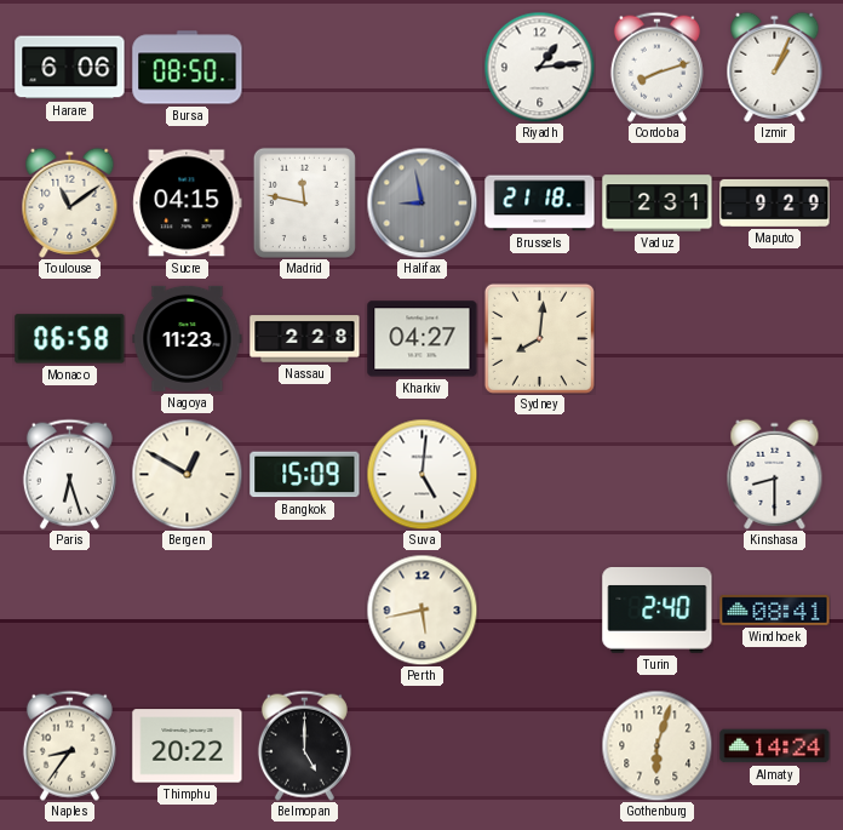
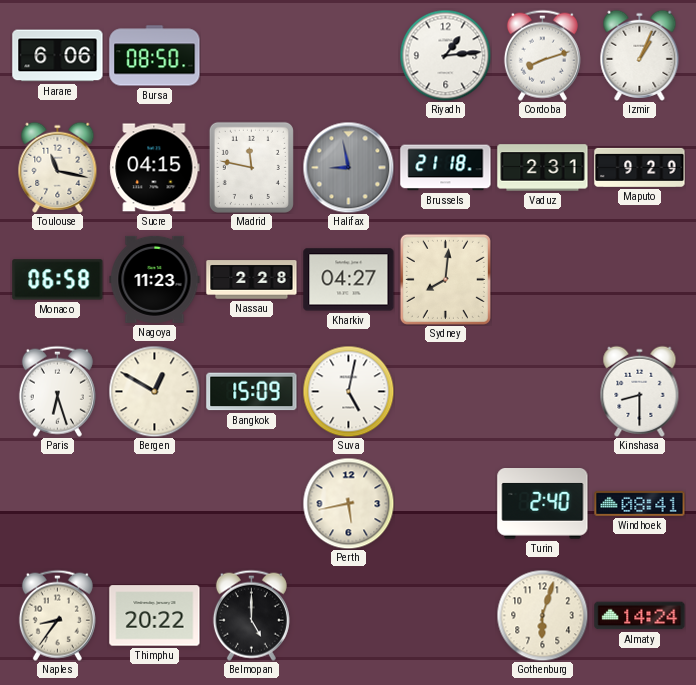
Toulouse: 11:09 -> 11:17 (58, 167)
Suva: 5:01 -> 5:02 (348, 391)
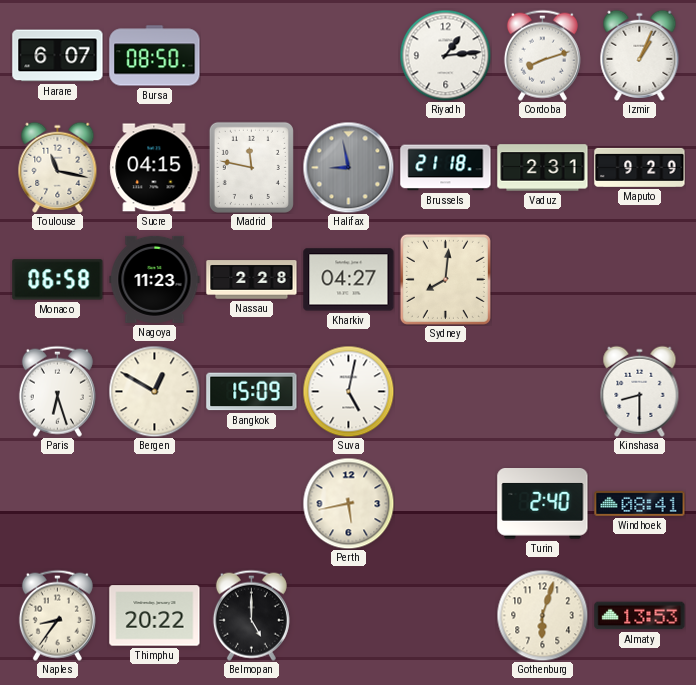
Harare: 6:06 -> 6:07 (58, 56)
Almaty: 14:24 -> 13:53 (640, 616)
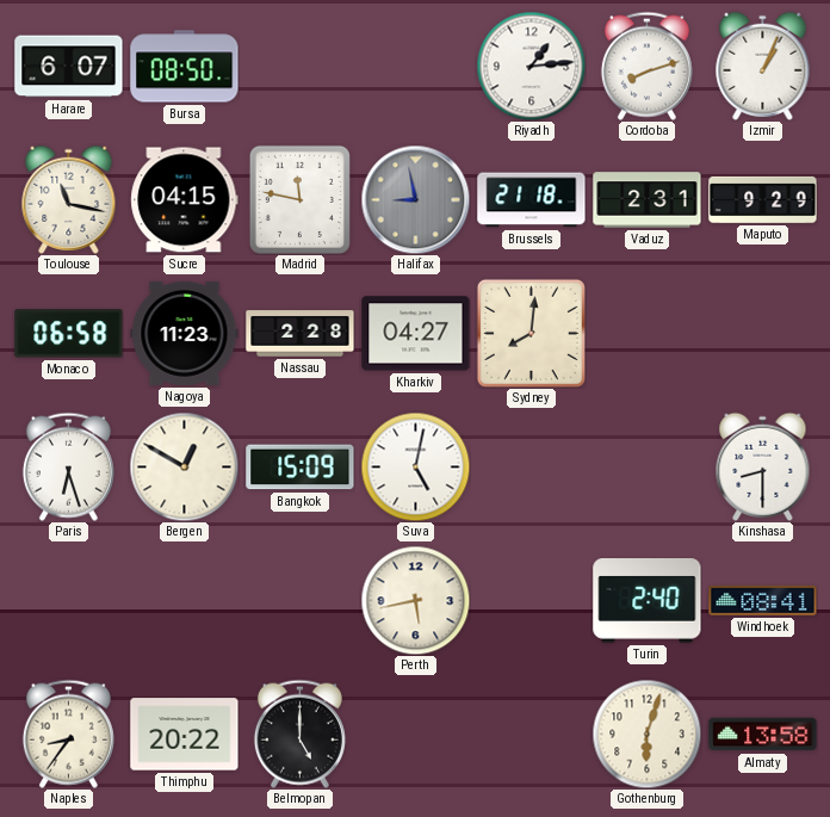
Almaty: 13:53 -> 13:58 (763, 735)
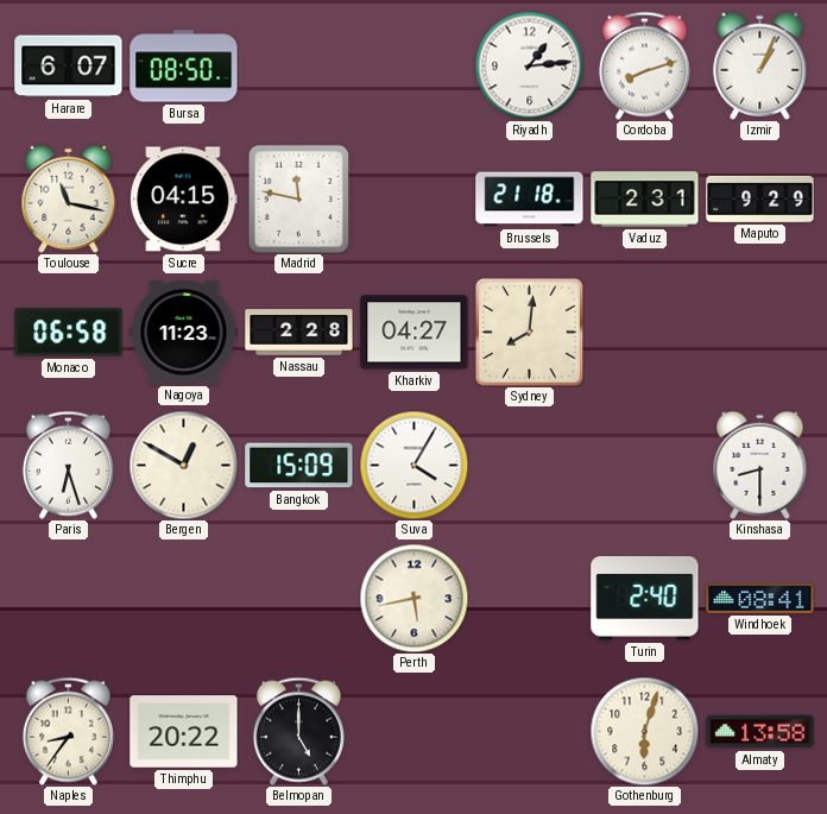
Halifax: 8:58 -> none (415, 199)
Suva: 5:02 -> 4:05 (414, 465)
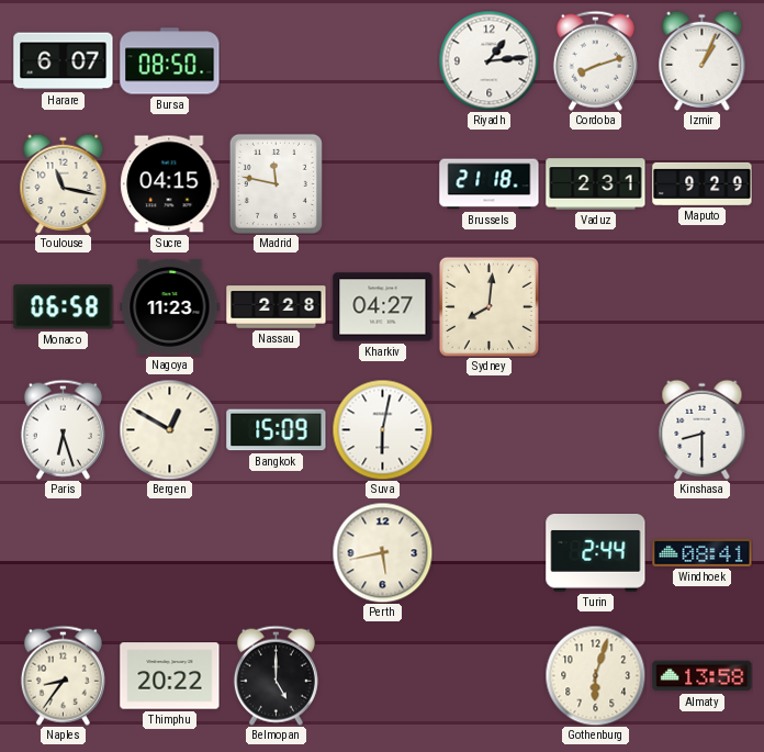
Suva: 4:05 -> 6:02 (382, 429)
Turin: 2:40 -> 2:44 (596, 553)
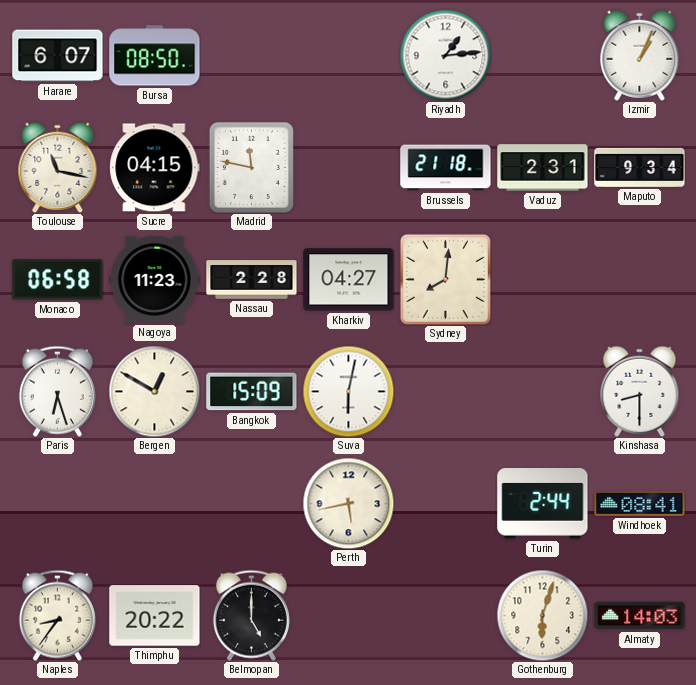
Cordoba: 8:12 -> none (595, 60)
Maputo: 9:29 -> 9:34 (640, 167)
Almaty: 13:58 -> 14:03 (640, 616)
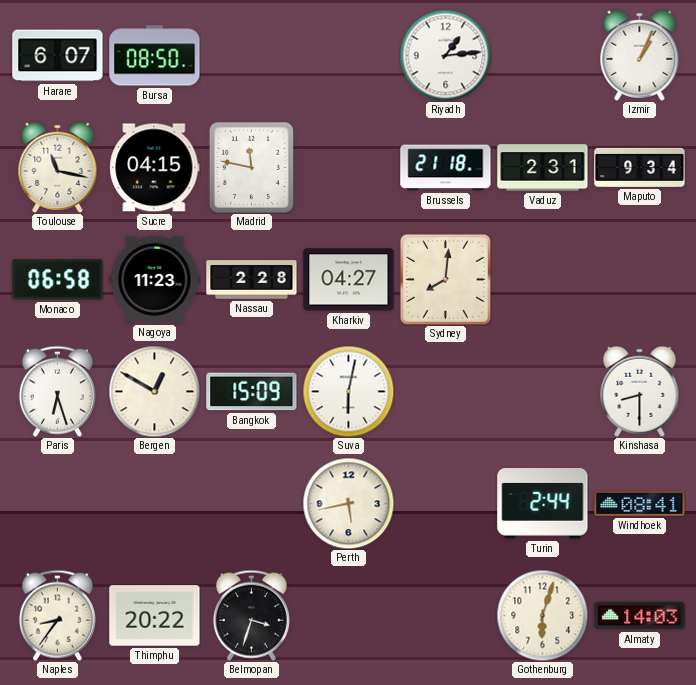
Belmopan: 5:00 -> 3:33 (251, 615)
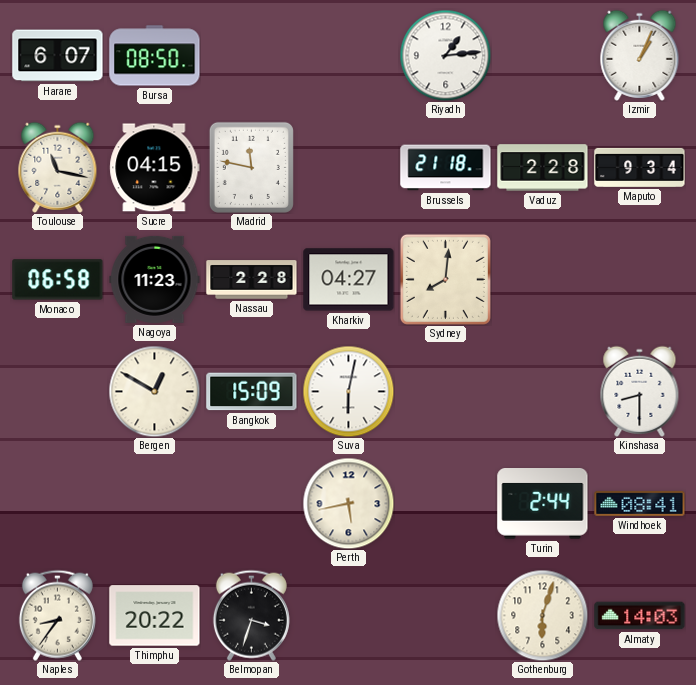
Vaduz: 2:31 -> 2:28 (543, 168)
Paris: 6:27 -> none (57, 391)
